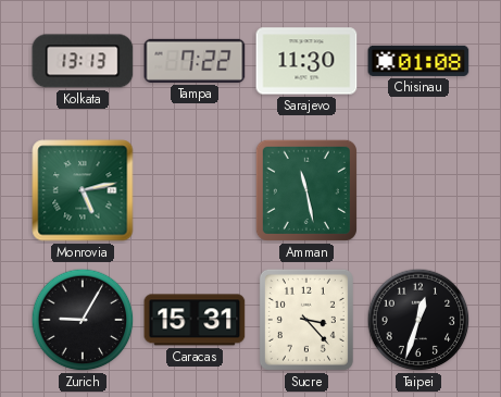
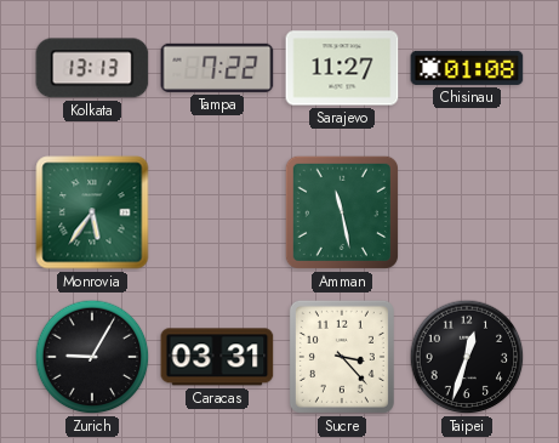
Sarajevo: 11:30 -> 11:27 (342, 68)
Monrovia: 5:13 -> 5:36 (92, 212)
Caracas: 15:31 -> 03:31 (217, 357)
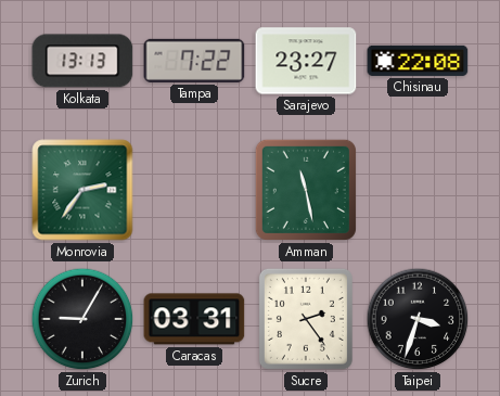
Sarajevo: 11:27 -> 23:27 (306, 61)
Chisinau: 01:08 -> 22:08 (418, 61)
Monrovia: 5:36 -> 2:36 (82, 190)
Sucre: 3:23 -> 2:24 (306, 319)
Taipei: 12:33 -> 3:33 (418, 319)
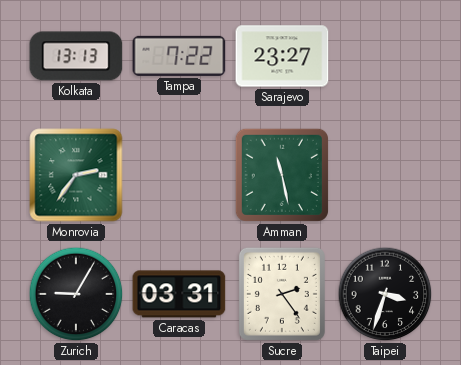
Chisinau: 22:08 -> none (418, 61)
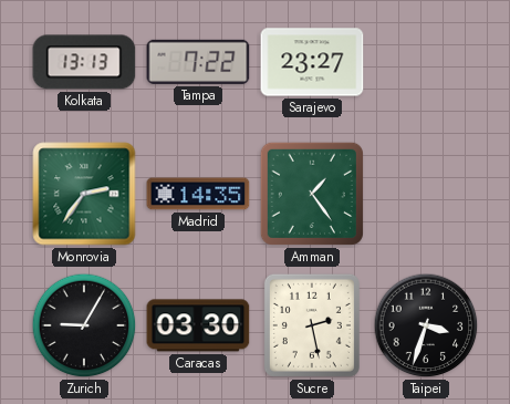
Madrid: none -> 14:35 (198, 194)
Amman: 11:28 -> 1:24 (312, 194)
Caracas: 03:31 -> 03:30 (198, 325)
Sucre: 2:24 -> 2:28 (312, 325)
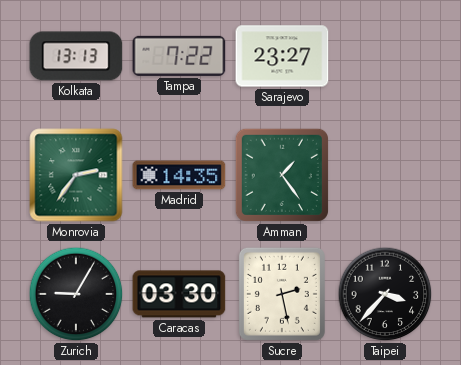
Taipei: 3:33 -> 3:37 (385, 294)
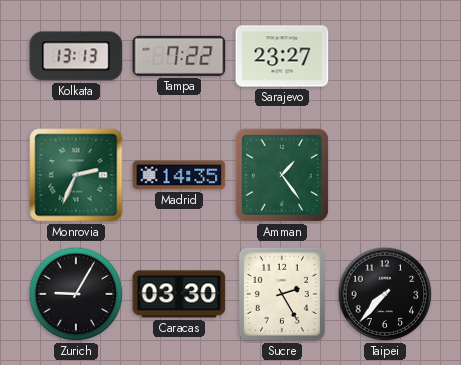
Monrovia: 2:36 -> 2:34 (76, 175)
Sucre: 2:28 -> 2:25 (282, 294)
Taipei: 3:37 -> 7:37 (385, 294)
